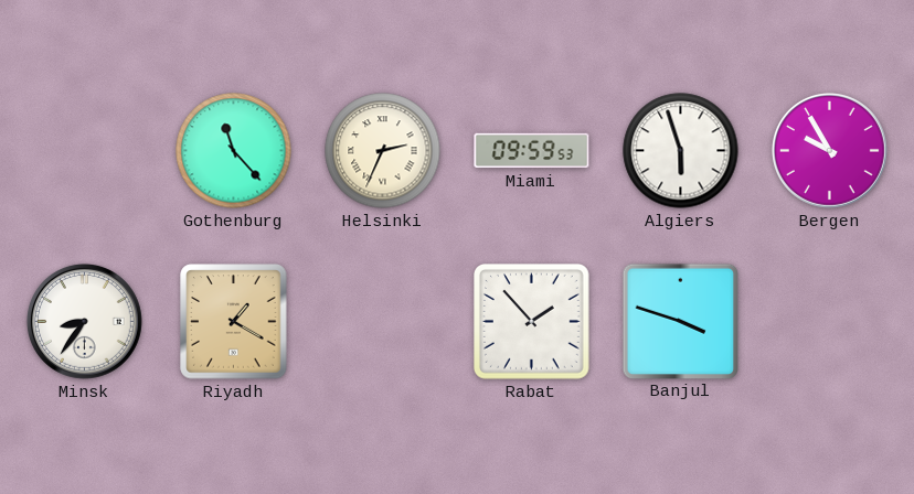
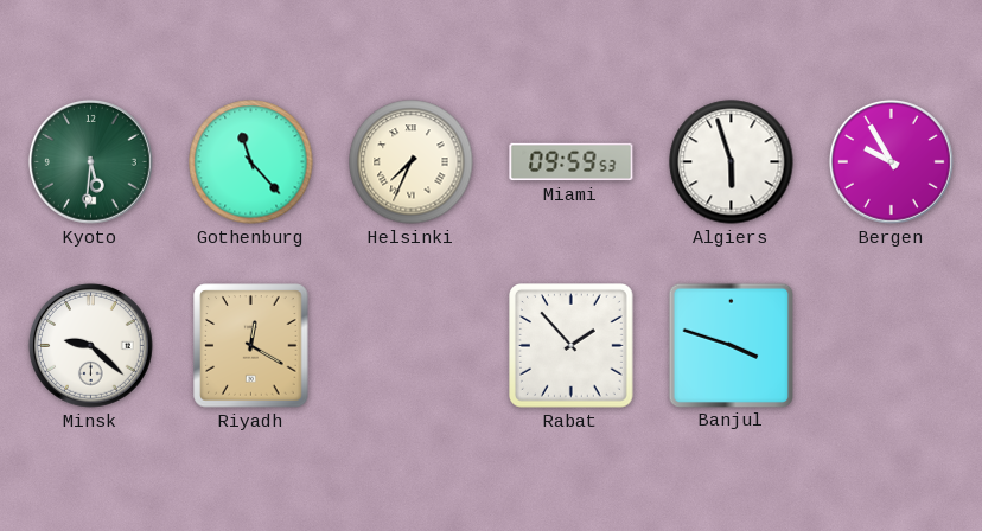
Kyoto: none -> 5:31 (90, 161)
Helsinki: 2:34 -> 7:34 (412, 162)
Minsk: 8:36 -> 9:22 (90, 345)
Riyadh: 1:20 -> 12:20 (251, 346)
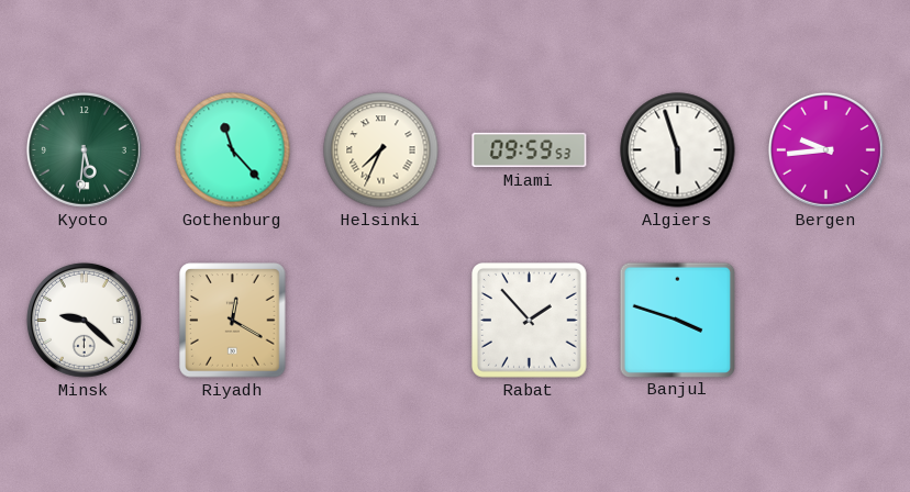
Bergen: 9:55 -> 9:44 (825, 149)
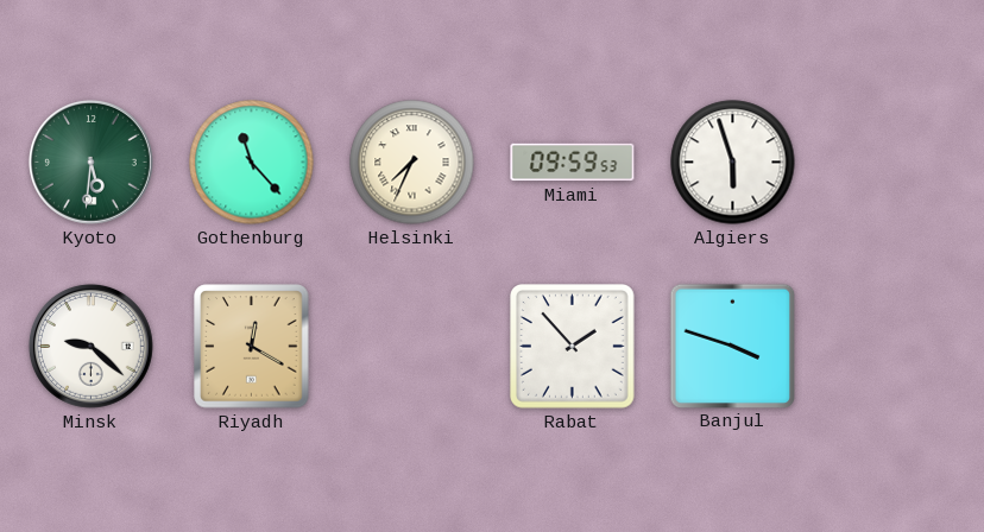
Bergen: 9:44 -> none (825, 149)
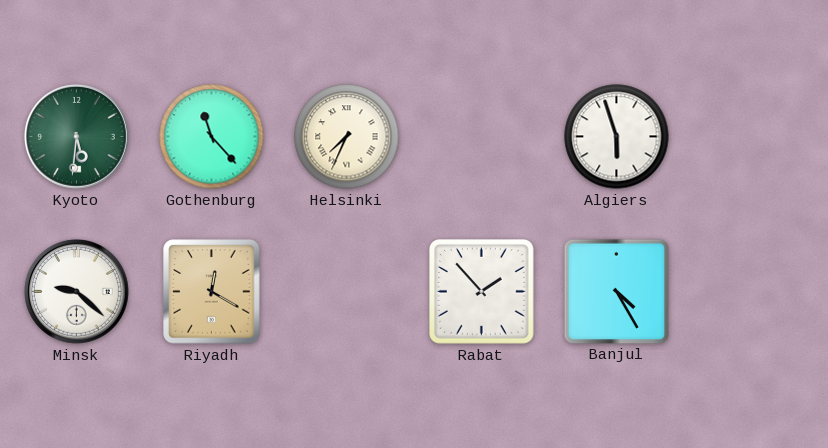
Miami: 09:59 -> none (573, 163)
Banjul: 3:48 -> 4:25 (616, 291)
